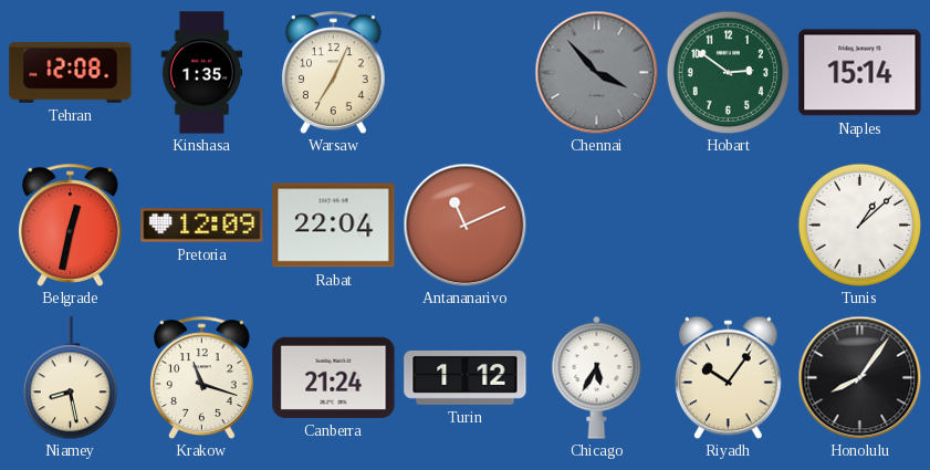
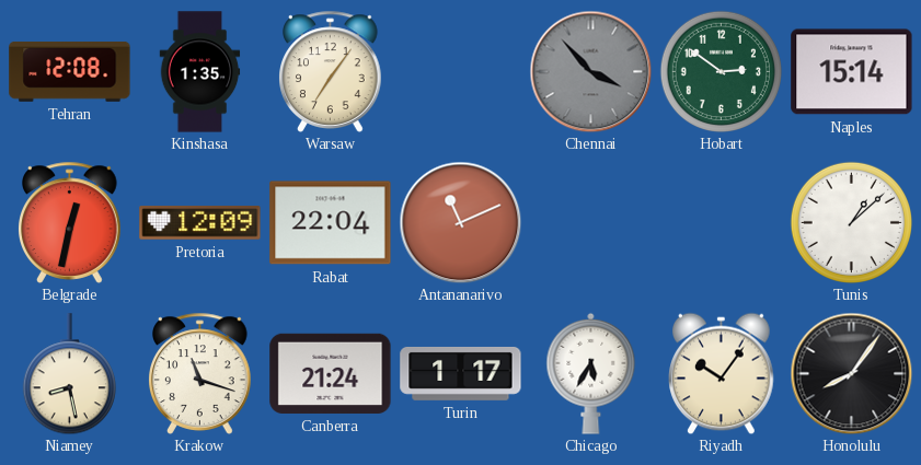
Warsaw: 7:04 -> 7:06 (331, 71)
Turin: 1:12 -> 1:17 (461, 373)
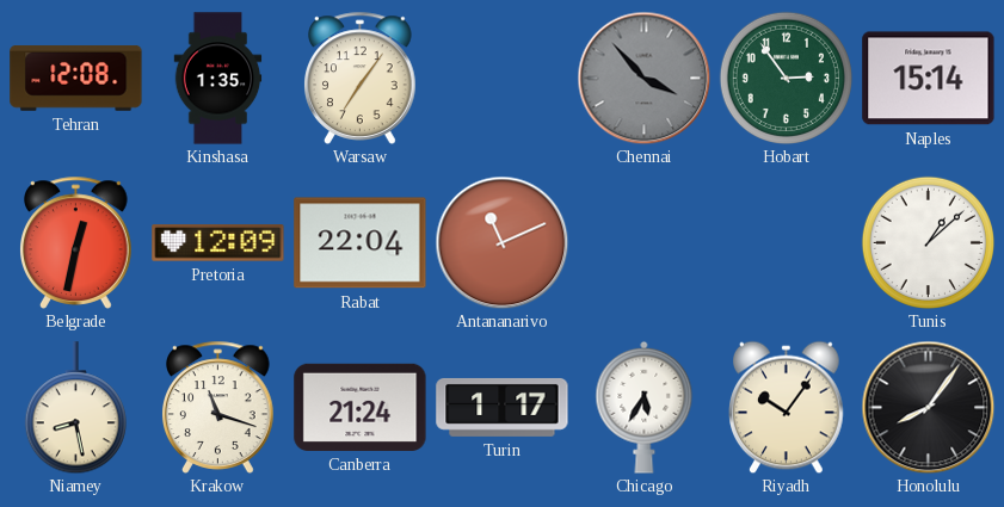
Hobart: 2:51 -> 2:54 (786, 78)
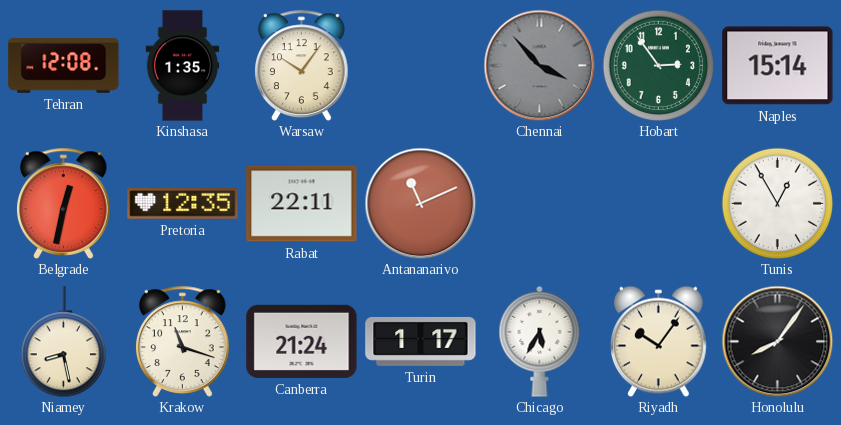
Warsaw: 7:06 -> 10:06 (302, 65)
Pretoria: 12:09 -> 12:35 (183, 204)
Rabat: 22:04 -> 22:11 (302, 204)
Tunis: 1:08 -> 12:55 (777, 203)
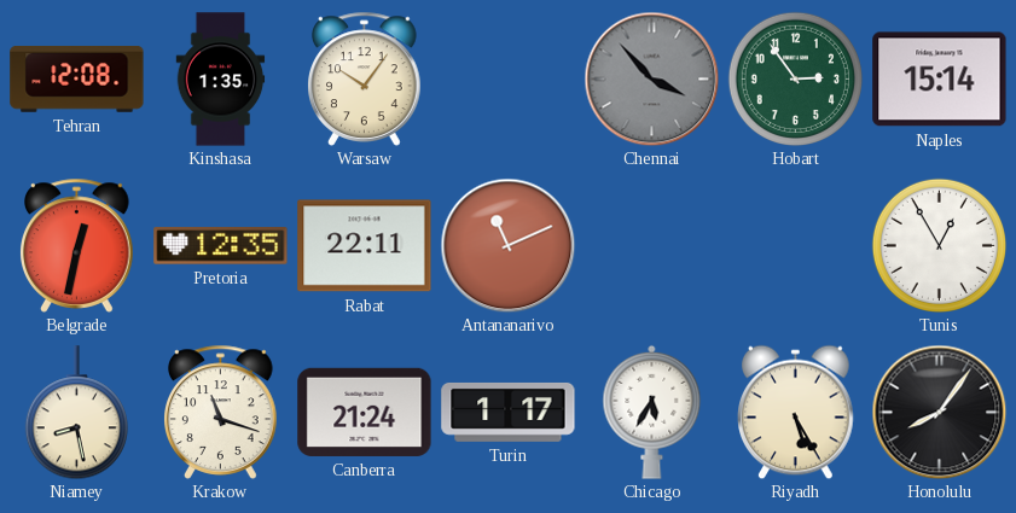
Riyadh: 10:06 -> 5:25 (796, 412)
